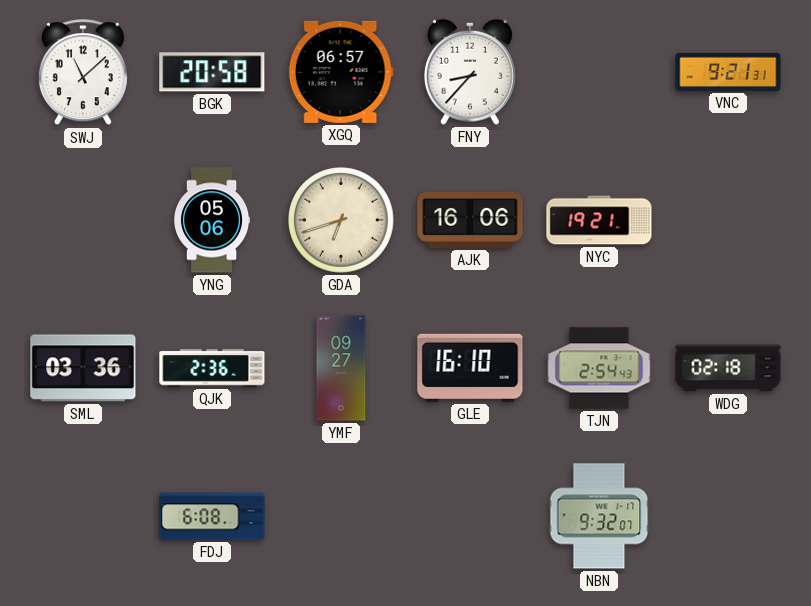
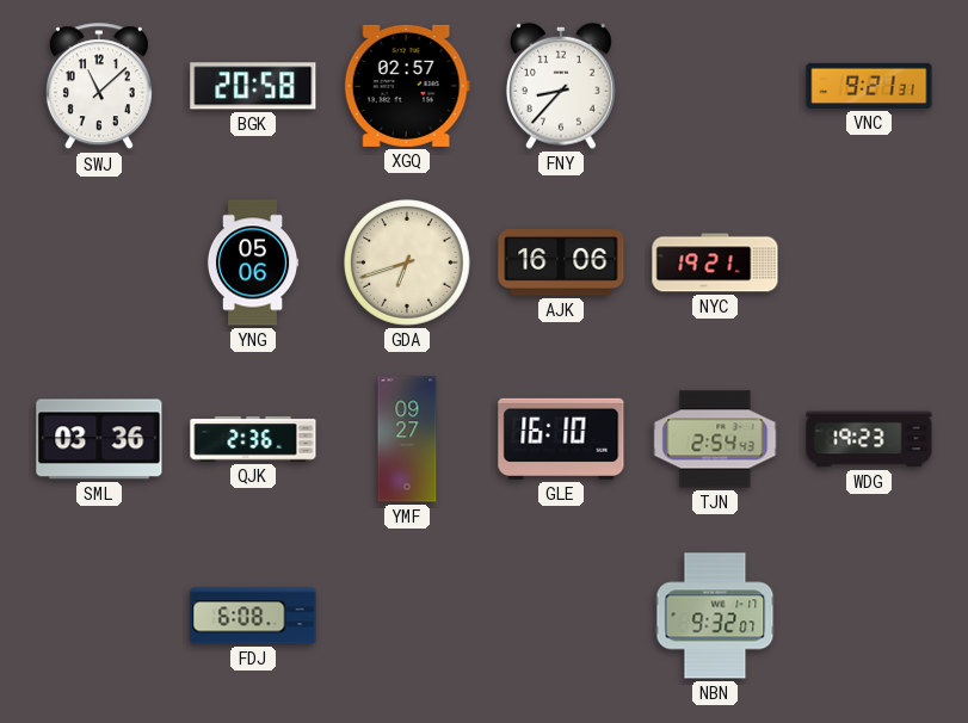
XGQ: 06:57 -> 02:57 (407, 86)
WDG: 02:18 -> 19:23 (869, 439)
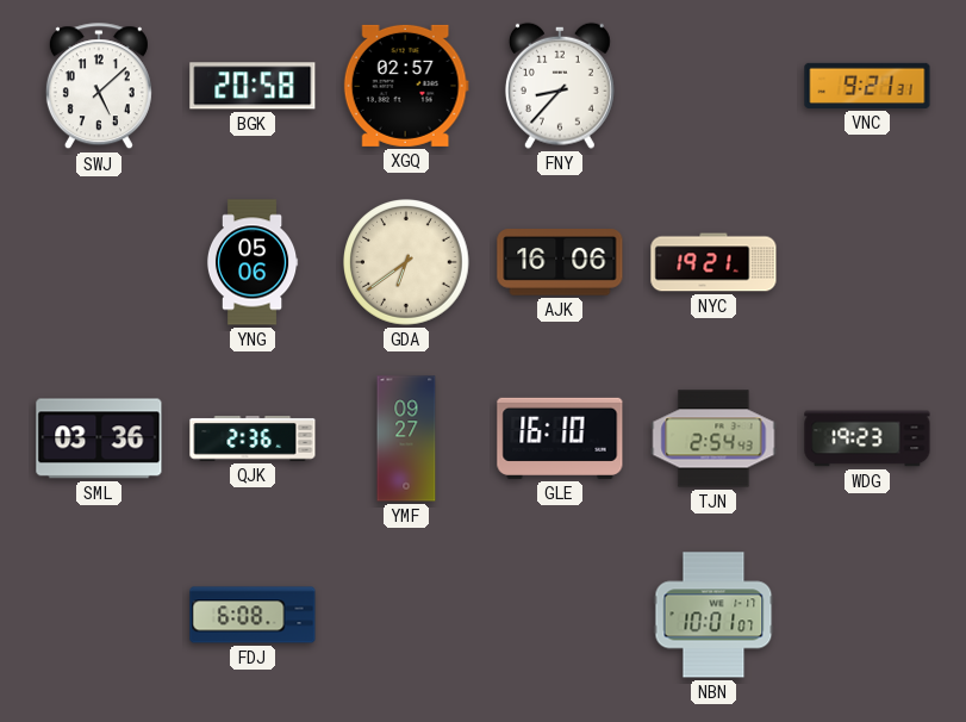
SWJ: 11:08 -> 5:08 (99, 87)
GDA: 6:42 -> 6:39 (406, 262)
NBN: 9:32 -> 10:01 (713, 615)
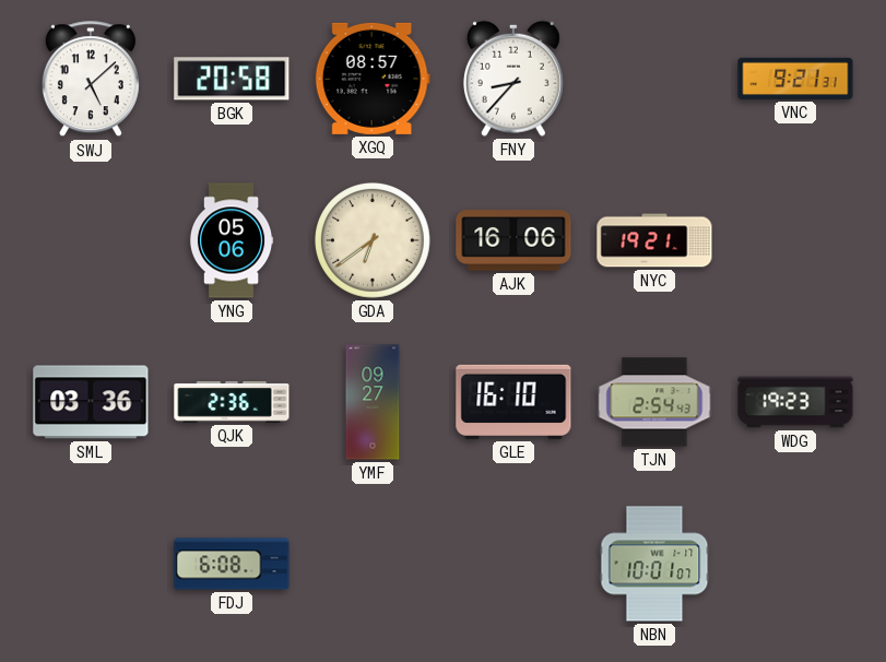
XGQ: 02:57 -> 08:57 (373, 79)
